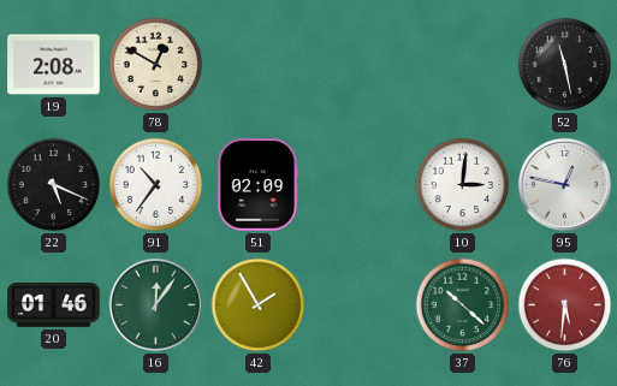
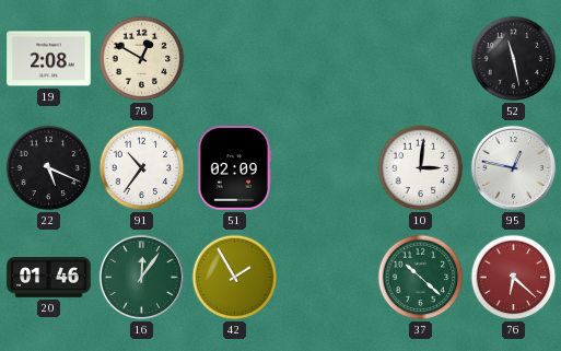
76: 5:31 -> 6:22 (514, 278)
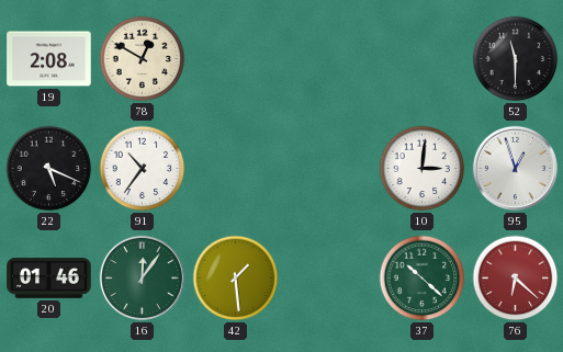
52: 11:28 -> 11:30 (516, 59)
51: 02:09 -> none (234, 168)
95: 12:47 -> 12:57 (515, 168)
42: 1:55 -> 1:29 (236, 279)
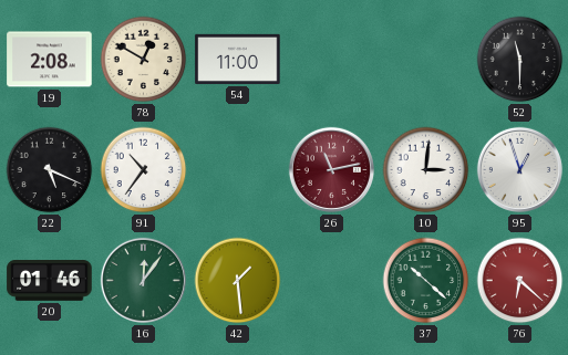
54: none -> 11:00 (238, 59)
26: none -> 11:13 (331, 169)
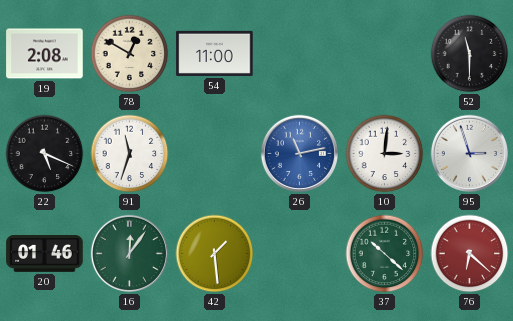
91: 10:36 -> 11:33 (130, 154)
26 dial: burgundy -> blue (299, 153)
95: 12:57 -> 2:57 (469, 153)
